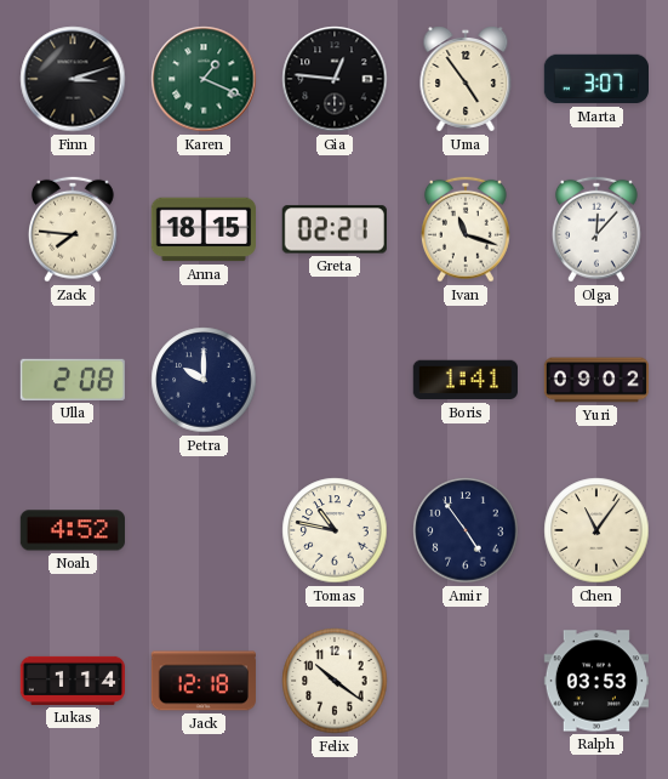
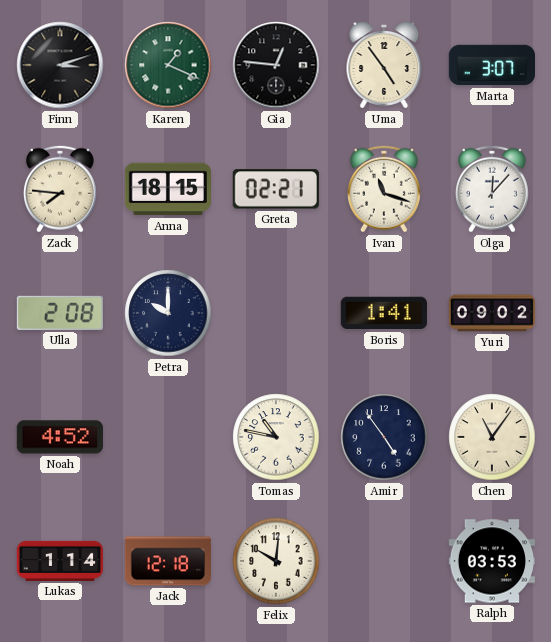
Felix: 10:21 -> 10:01 (276, 561)
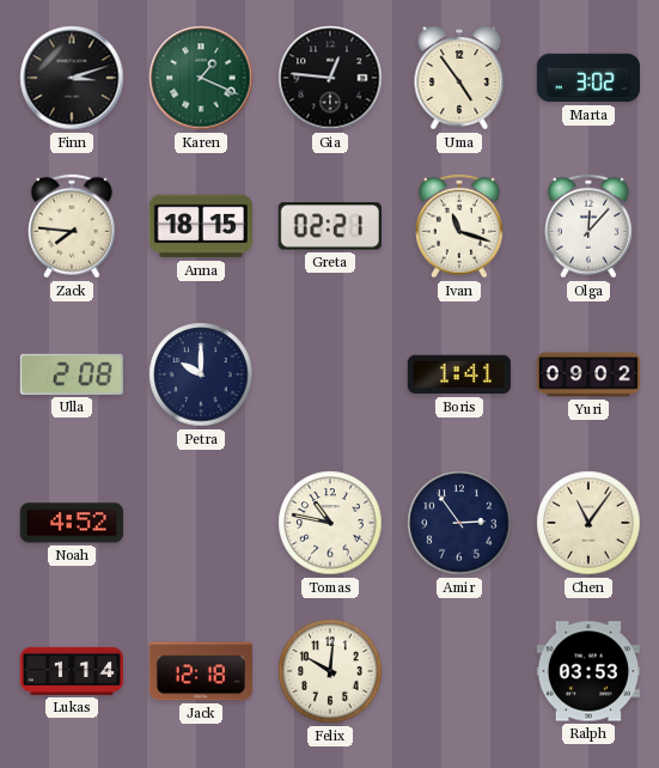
Marta: 3:07 -> 3:02 (587, 78)
Amir: 4:54 -> 2:54 (459, 523)
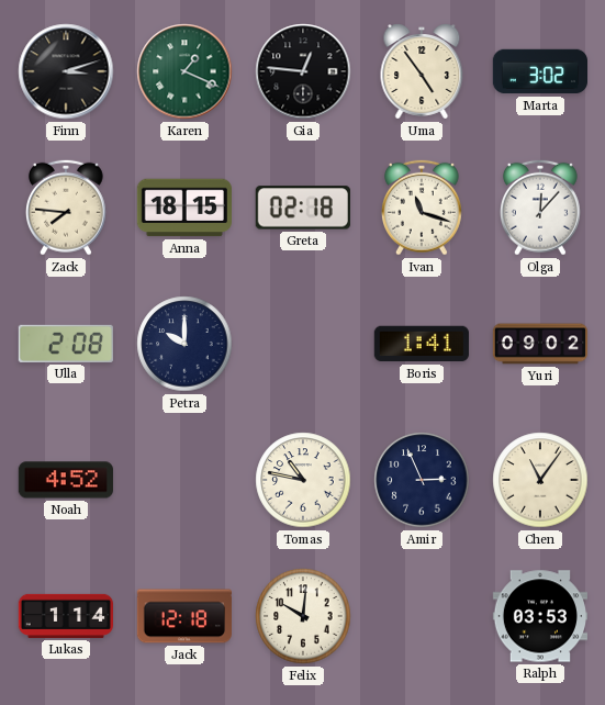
Greta: 02:21 -> 02:18 (303, 208)
Amir: 2:54 -> 2:56 (422, 480)
